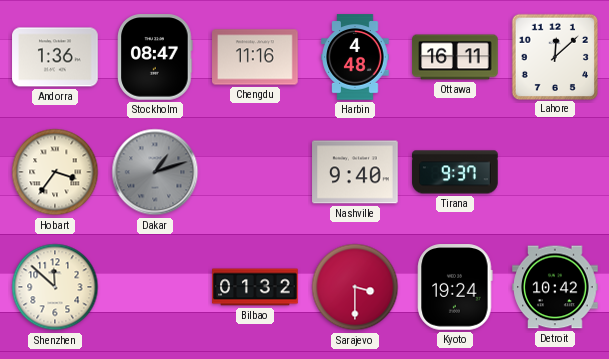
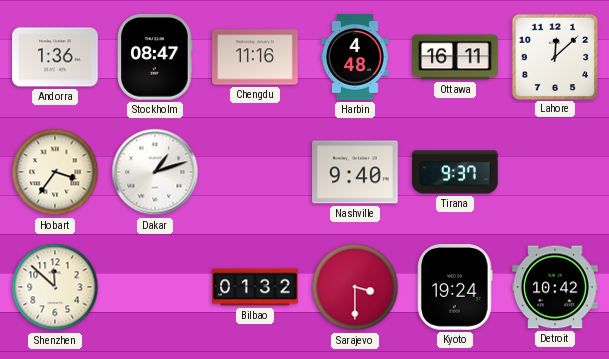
Dakar dial: grey -> white (155, 172)
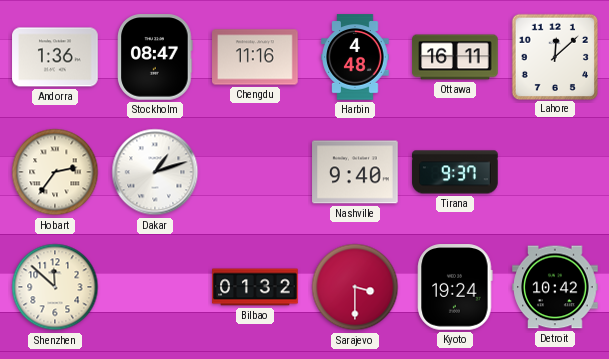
Hobart: 3:36 -> 2:36 (55, 172)
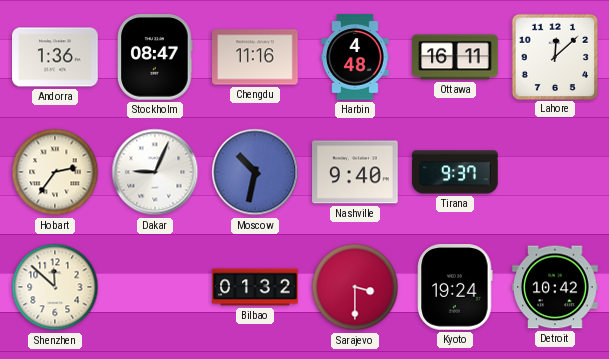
Dakar: 1:12 -> 9:04 (155, 172)
Moscow: none -> 10:32 (255, 172)
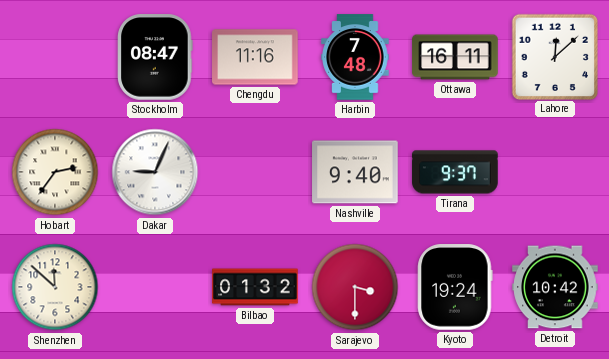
Andorra: 1:36 -> none (55, 57)
Harbin: 4:48 -> 7:48 (355, 57)
Moscow: 10:32 -> none (255, 172)
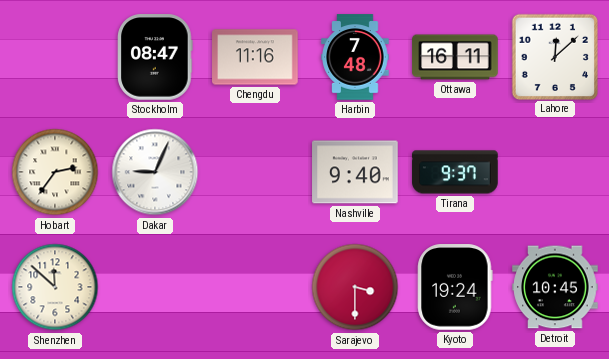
Bilbao: 01:32 -> none (255, 287)
Detroit: 10:42 -> 10:45 (555, 287)
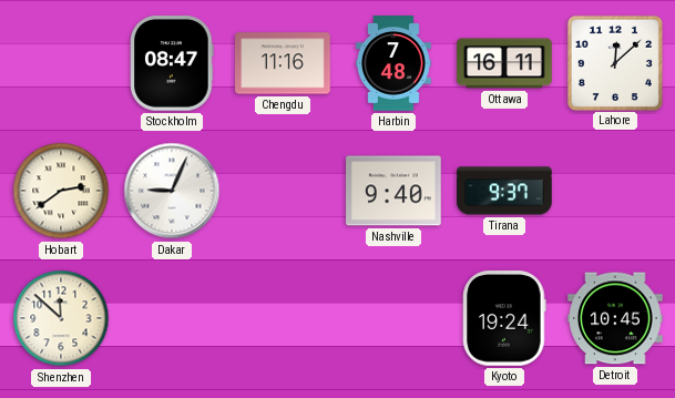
Hobart: 2:36 -> 2:39 (61, 191)
Sarajevo: 3:30 -> none (355, 287)
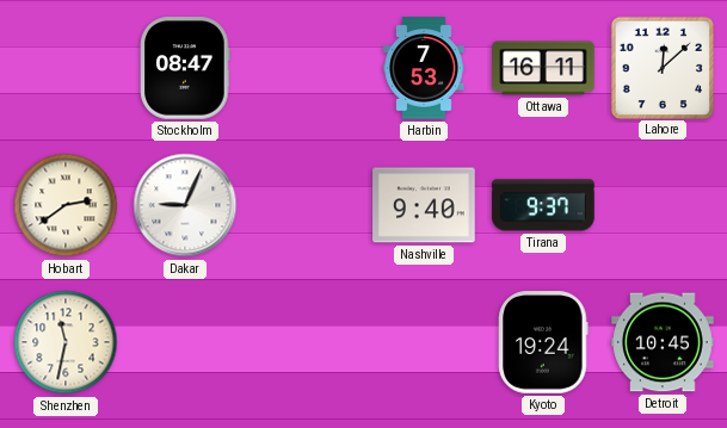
Chengdu: 11:16 -> none (283, 63)
Harbin: 7:48 -> 7:53 (424, 68)
Shenzhen: 11:52 -> 11:32 (66, 342)
